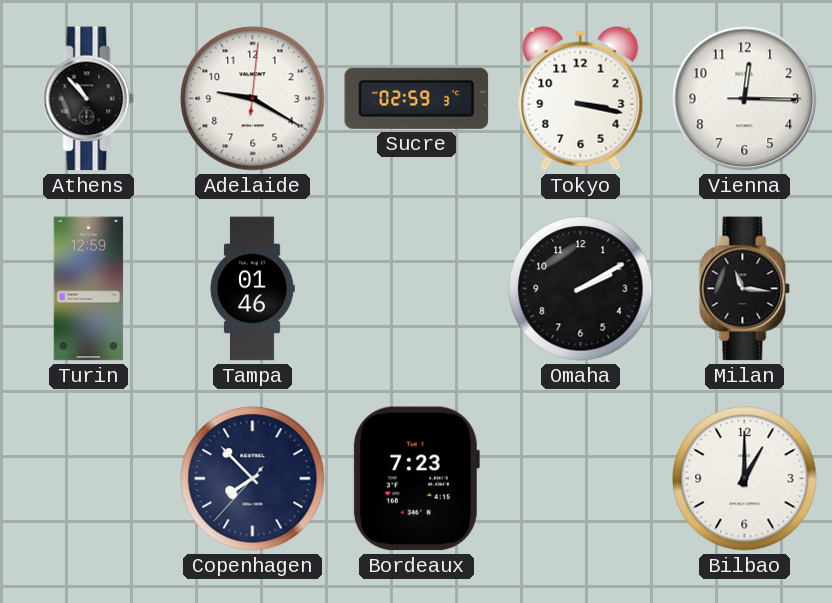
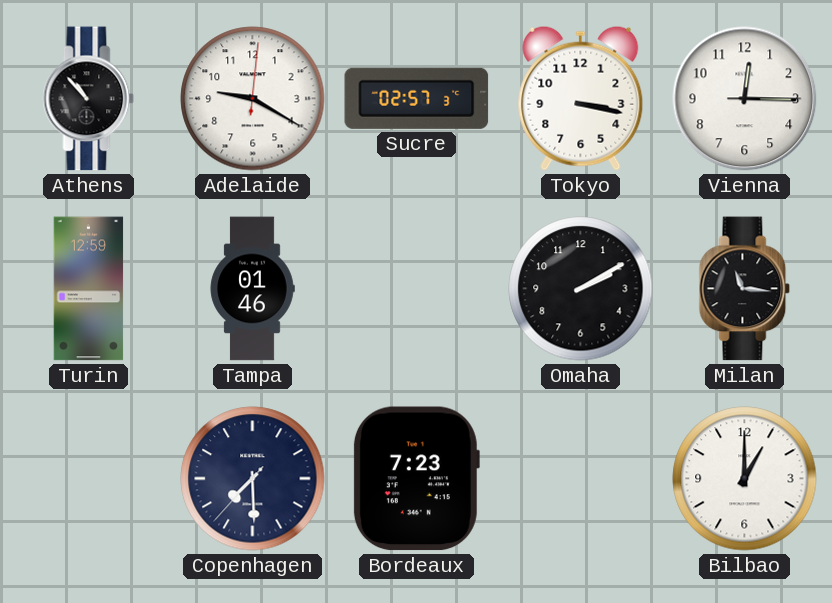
Sucre: 02:59 -> 02:57 (417, 98)
Copenhagen: 7:52 -> 7:29 (253, 479)
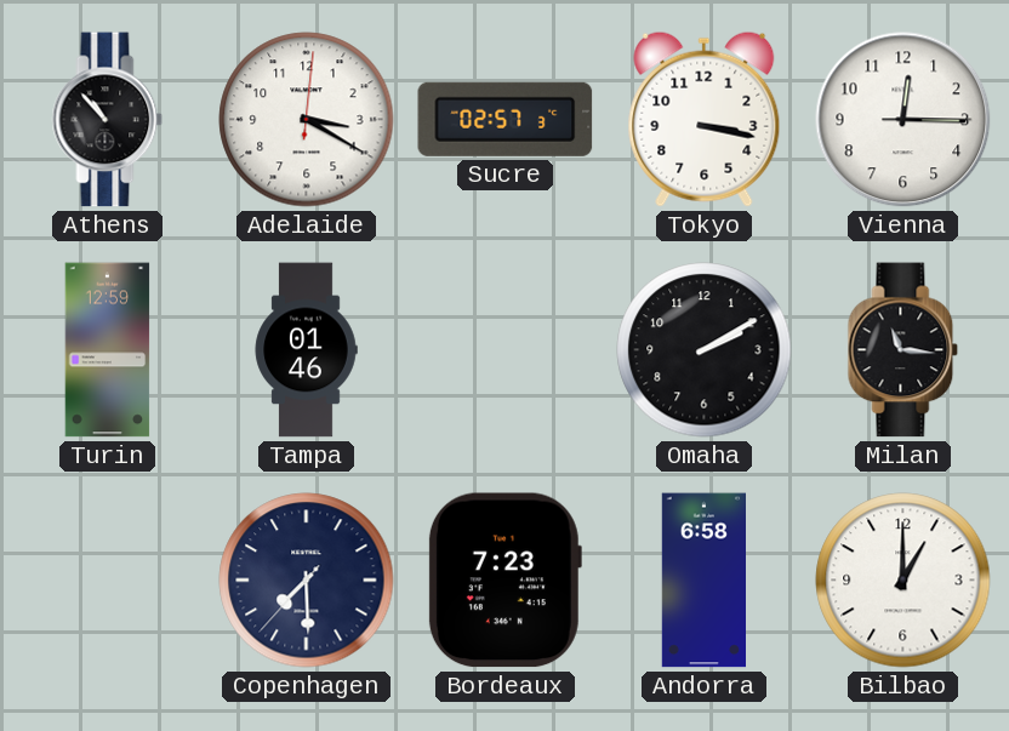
Adelaide: 9:20 -> 3:20 (307, 120)
Andorra: none -> 6:58 (703, 581)
